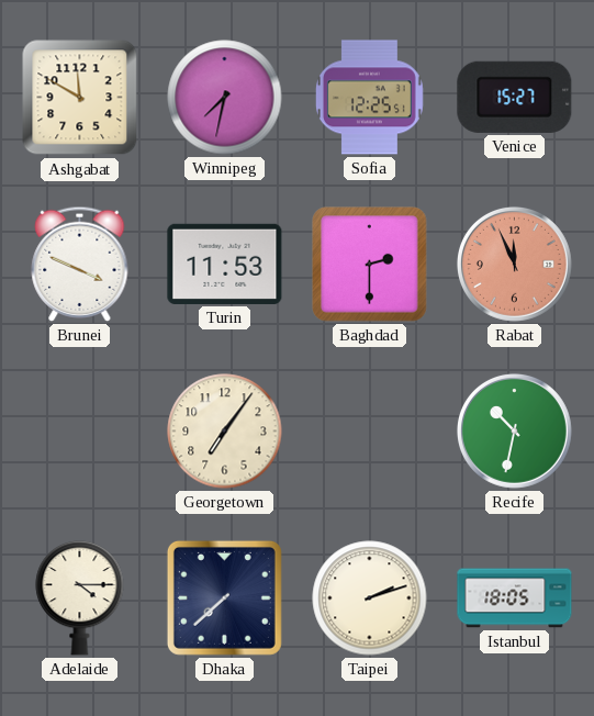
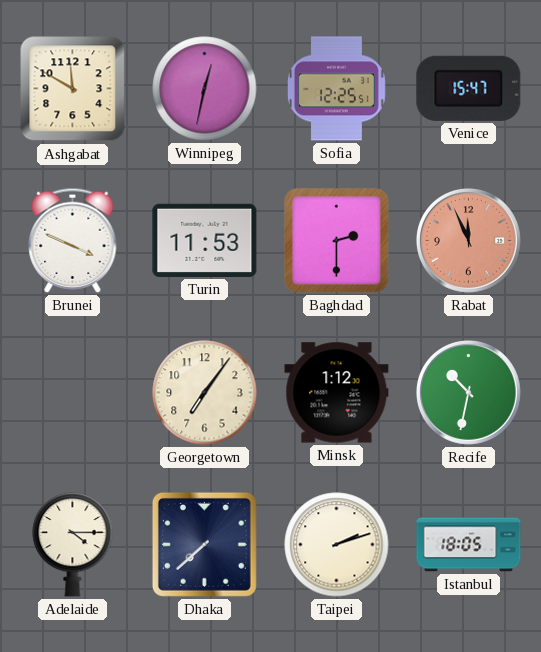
Winnipeg: 7:32 -> 12:32 (205, 89)
Venice: 15:27 -> 15:47 (469, 88)
Minsk: none -> 1:12 (337, 393)
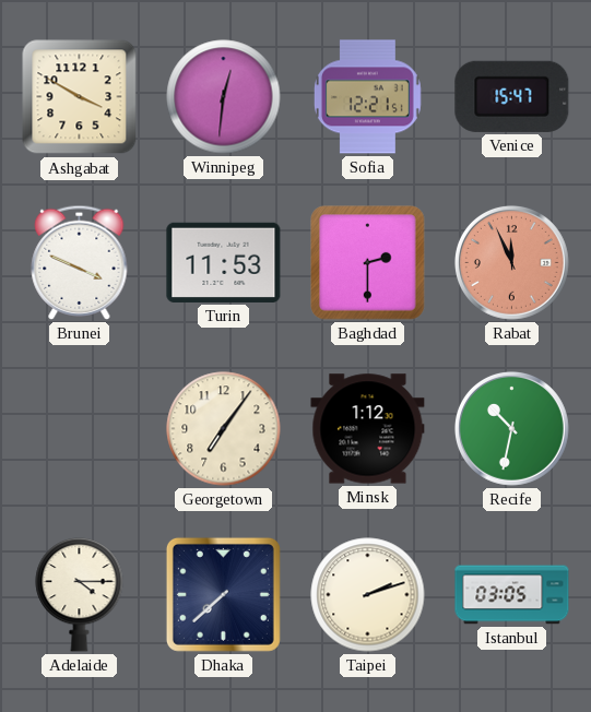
Ashgabat: 11:50 -> 3:50 (80, 97)
Winnipeg: 12:32 -> 12:31 (224, 97)
Sofia: 12:25 -> 12:21 (367, 97)
Istanbul: 18:05 -> 03:05 (512, 595)
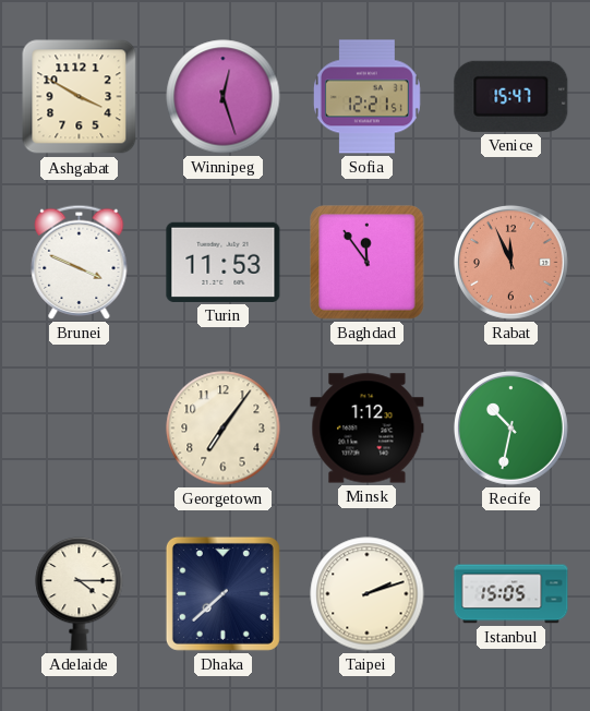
Winnipeg: 12:31 -> 12:27 (224, 97)
Baghdad: 2:30 -> 11:54 (368, 263)
Istanbul: 03:05 -> 15:05 (511, 594)
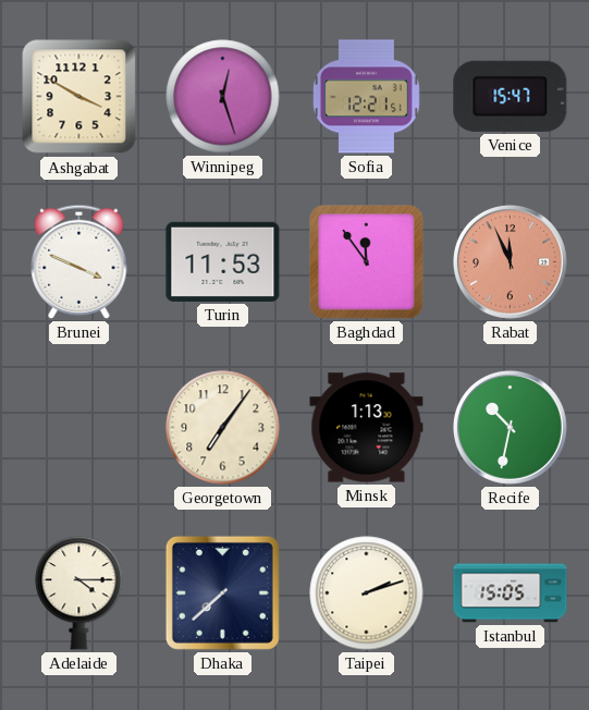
Minsk: 1:12 -> 1:13 (367, 428)
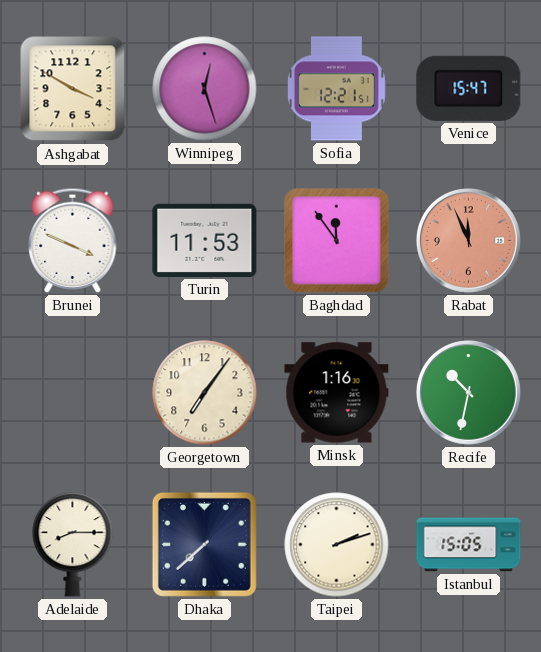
Minsk: 1:13 -> 1:16 (337, 393)
Adelaide: 4:15 -> 8:15 (73, 544)
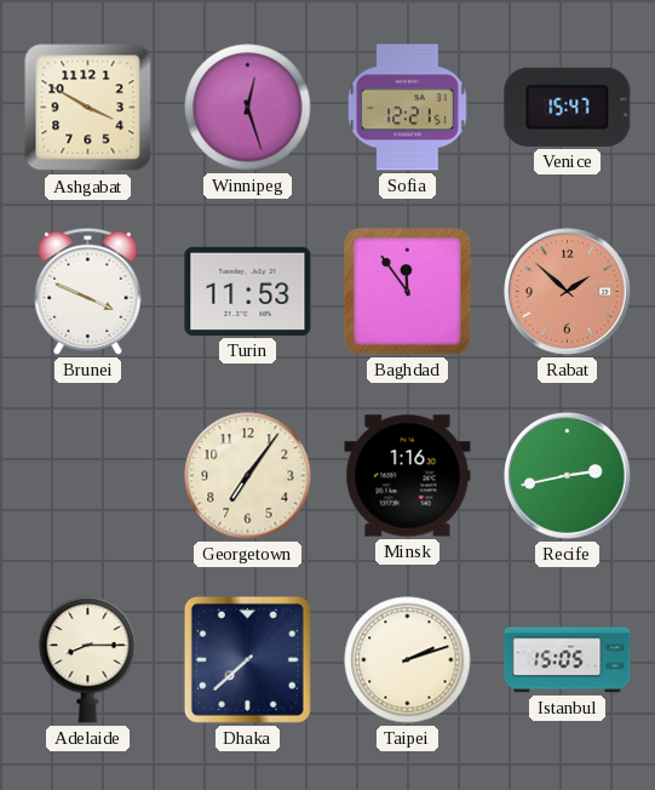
Rabat: 11:56 -> 1:52 (567, 291)
Recife: 10:32 -> 2:43 (567, 475)
